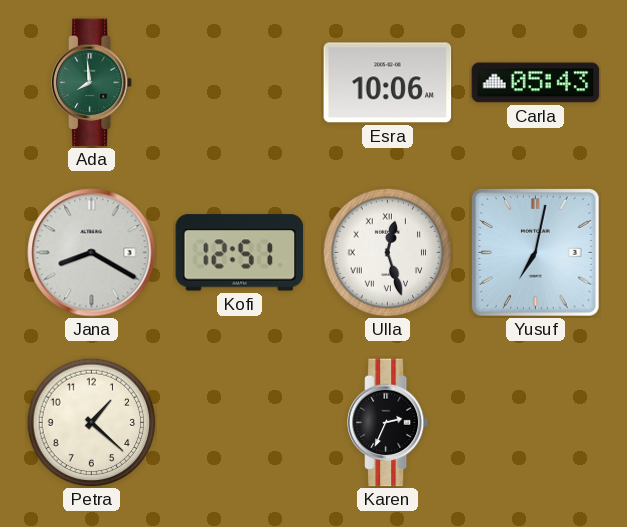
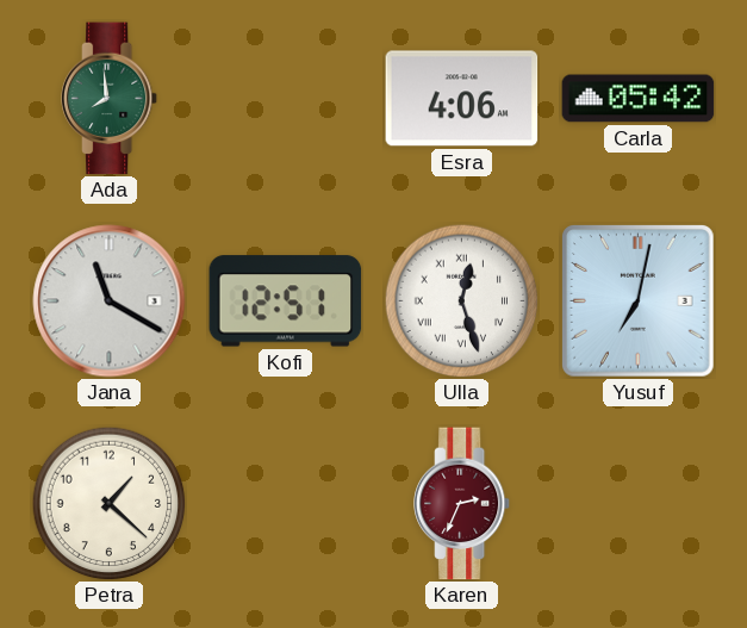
Esra: 10:06 -> 4:06 (462, 99)
Carla: 05:43 -> 05:42 (639, 99)
Jana: 8:20 -> 11:20 (110, 301)
Karen dial: black -> burgundy (462, 504)
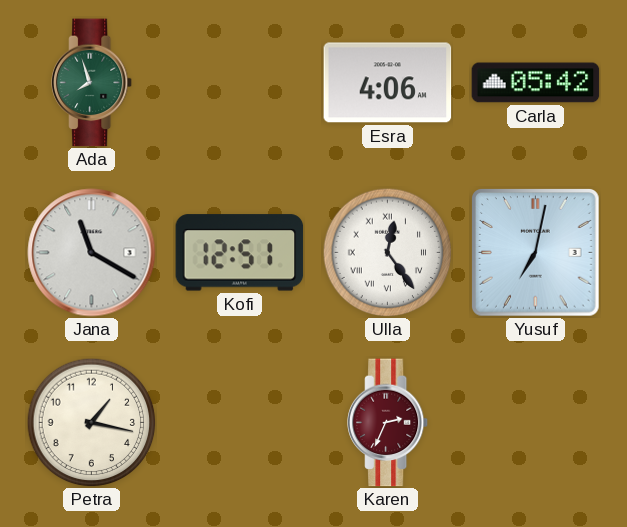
Ada: 7:59 -> 7:57 (92, 83)
Ulla: 12:27 -> 12:24 (387, 252)
Petra: 1:22 -> 1:17 (91, 422)
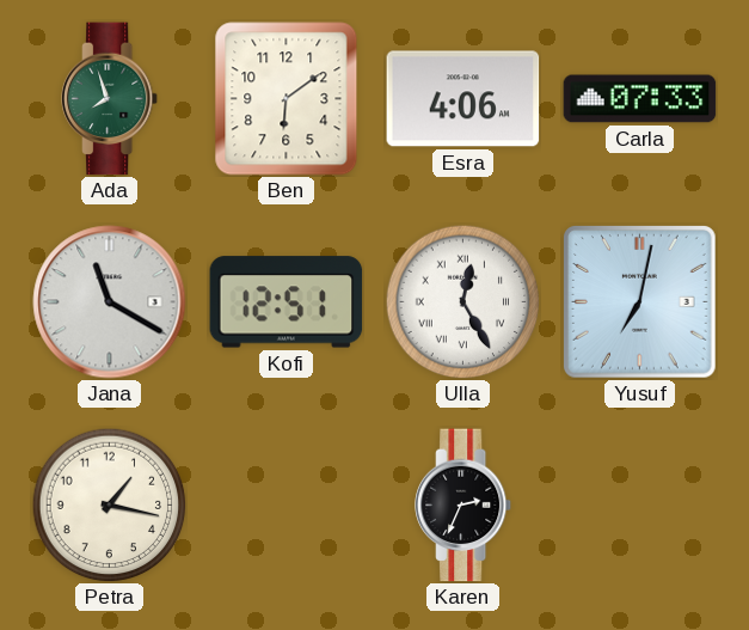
Ben: none -> 6:09 (287, 99)
Carla: 05:42 -> 07:33 (640, 99)
Ulla: 12:24 -> 12:25 (462, 301)
Karen dial: burgundy -> black (463, 506)
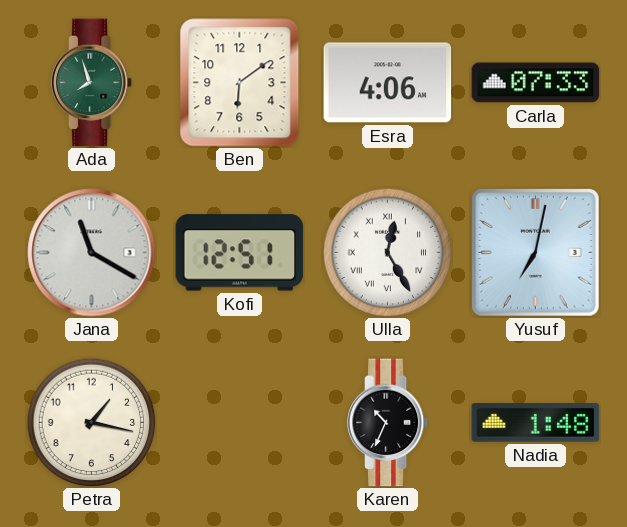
Karen: 2:34 -> 10:34 (388, 423)
Nadia: none -> 1:48 (536, 423)
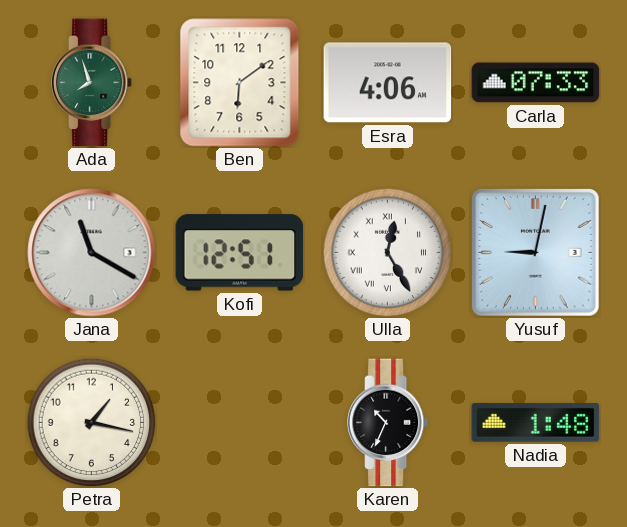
Yusuf: 7:02 -> 9:02 (536, 253)
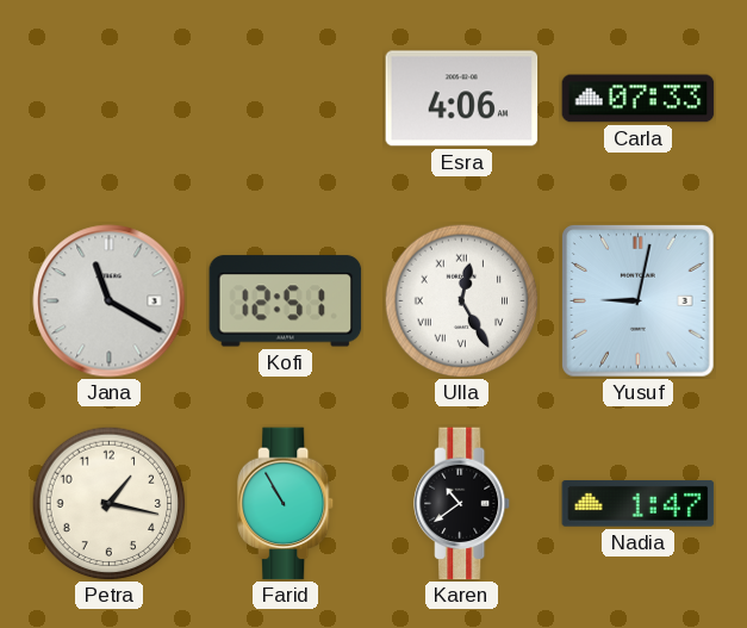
Ada: 7:57 -> none (92, 83)
Ben: 6:09 -> none (240, 83)
Farid: none -> 10:55 (286, 504)
Karen: 10:34 -> 10:39 (462, 504)
Nadia: 1:48 -> 1:47 (639, 504)
